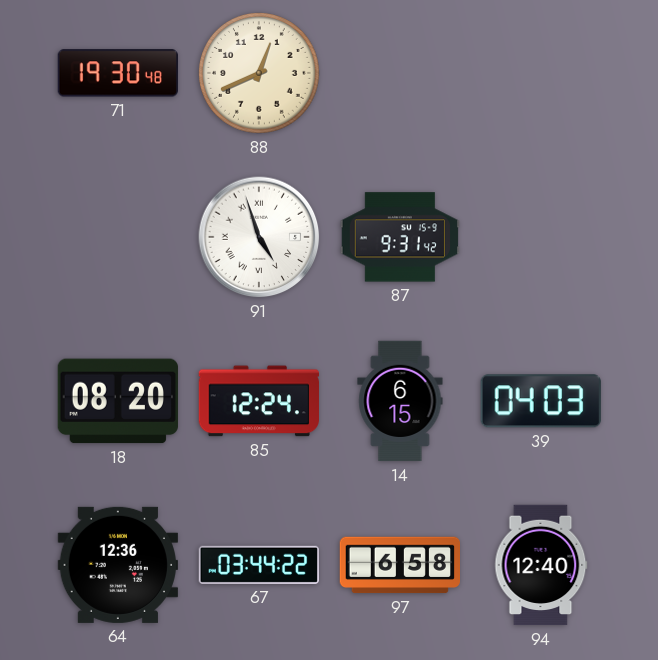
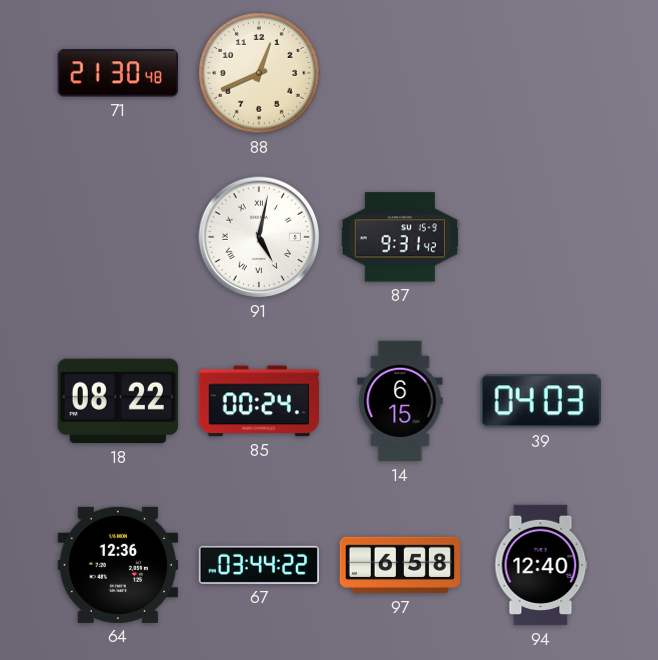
71: 19:30 -> 21:30 (118, 73)
91: 4:57 -> 5:02 (259, 237)
18: 08:20 -> 08:22 (118, 401)
85: 12:24 -> 00:24 (259, 401)
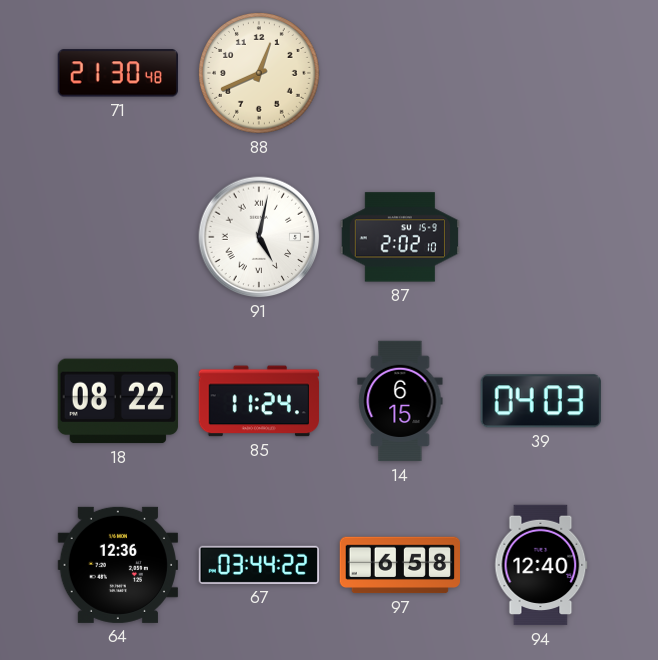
87: 9:31 -> 2:02 (399, 237)
85: 00:24 -> 11:24 (259, 401)
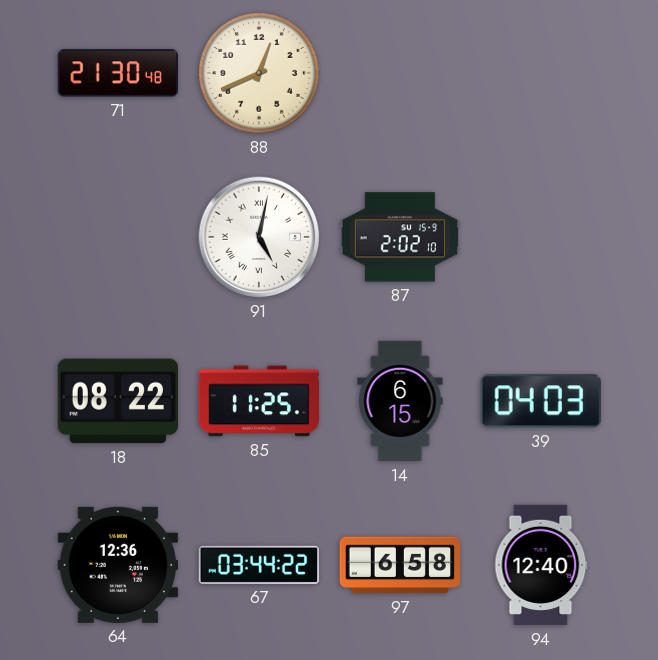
85: 11:24 -> 11:25 (259, 401)
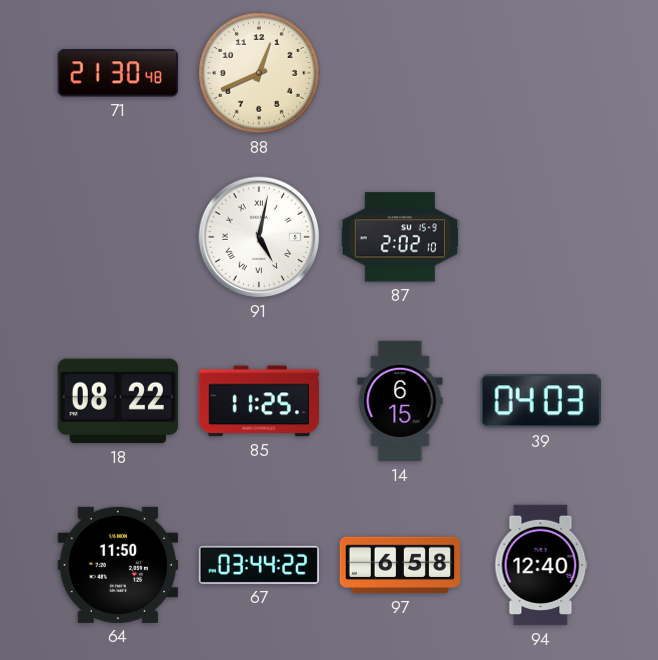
64: 12:36 -> 11:50 (117, 565)
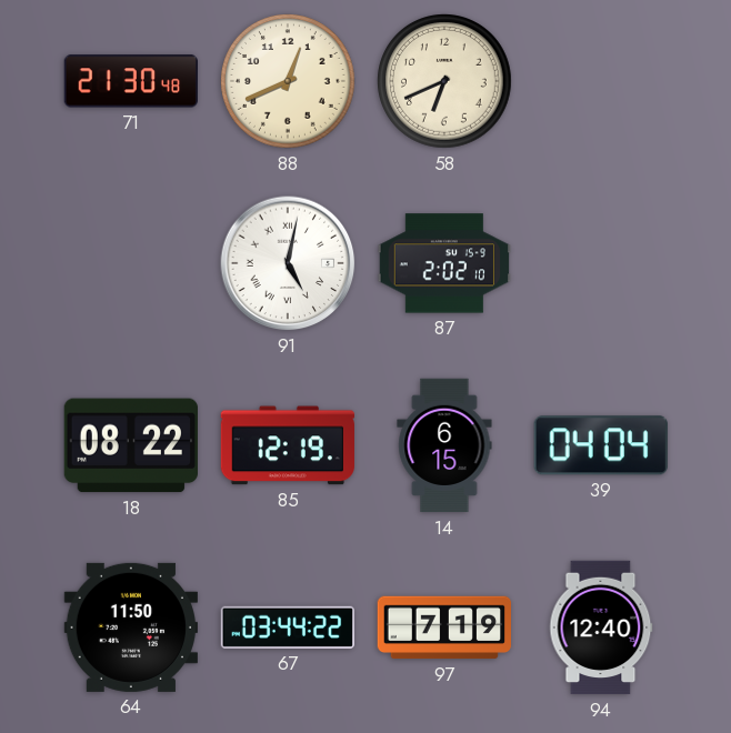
58: none -> 6:41 (445, 82)
85: 11:25 -> 12:19 (288, 445)
39: 04:03 -> 04:04 (601, 445)
97: 6:58 -> 7:19 (443, 627)
